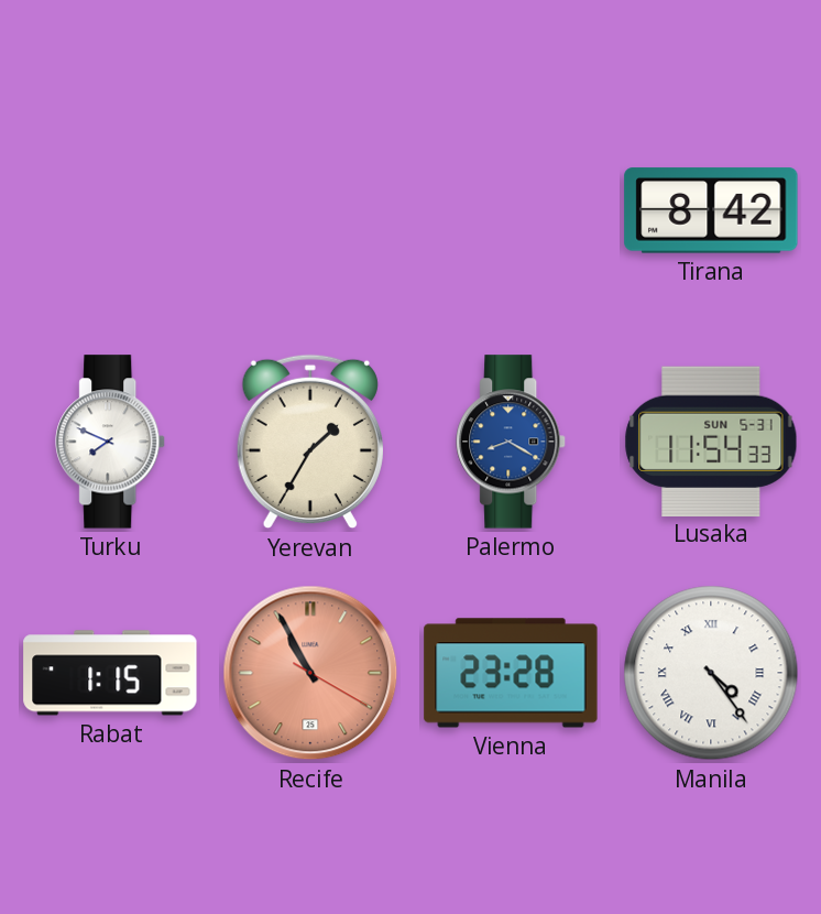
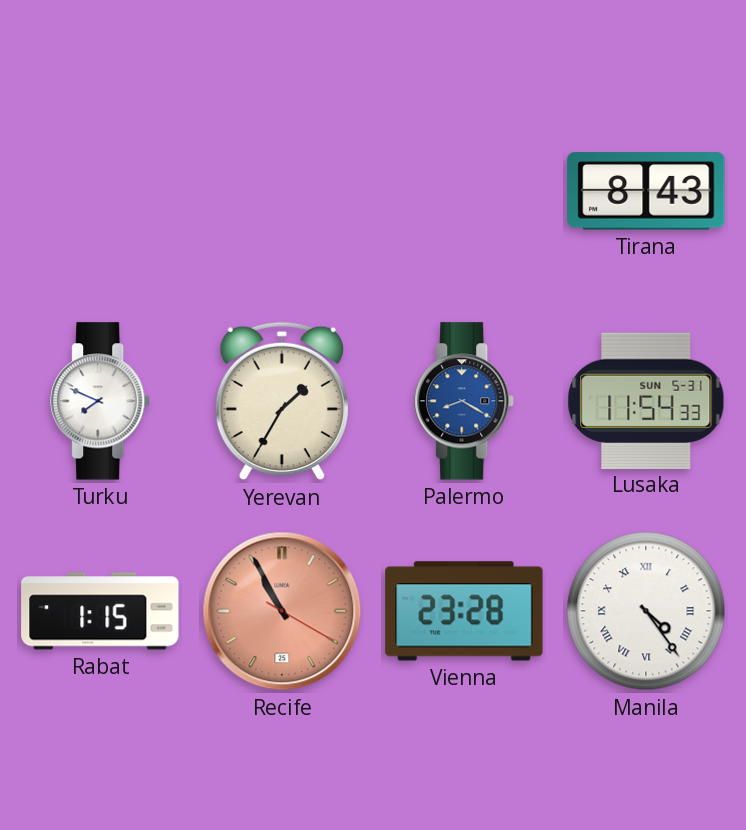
Tirana: 8:42 -> 8:43 (646, 191)
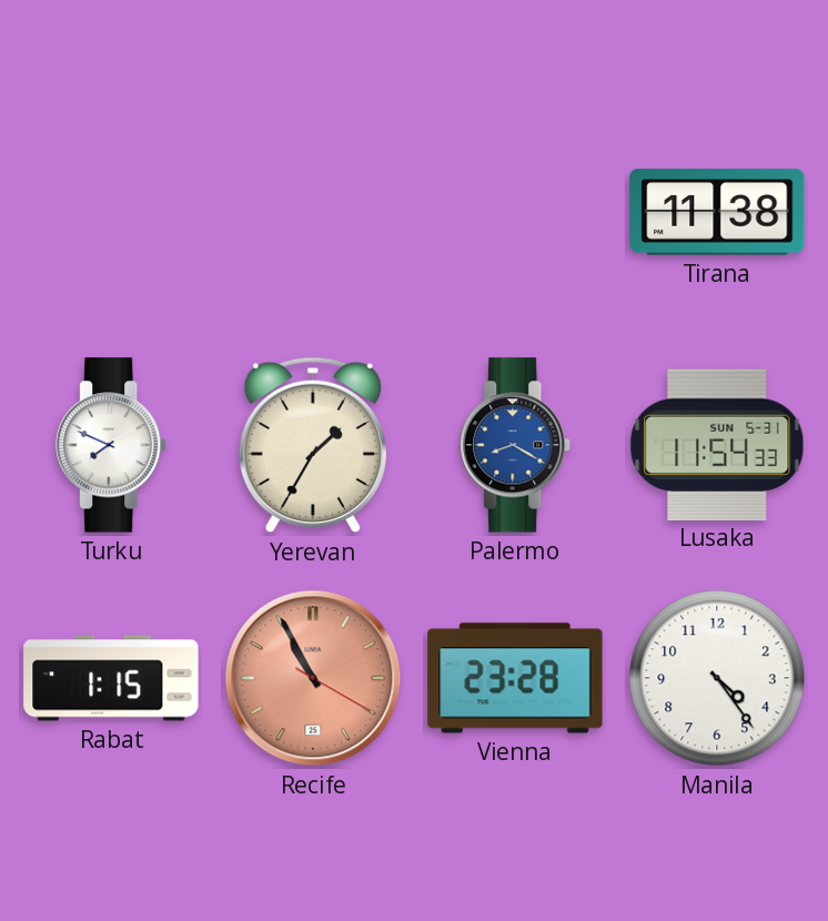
Tirana: 8:43 -> 11:38 (717, 212)
Manila numerals: Roman -> Arabic (717, 678)
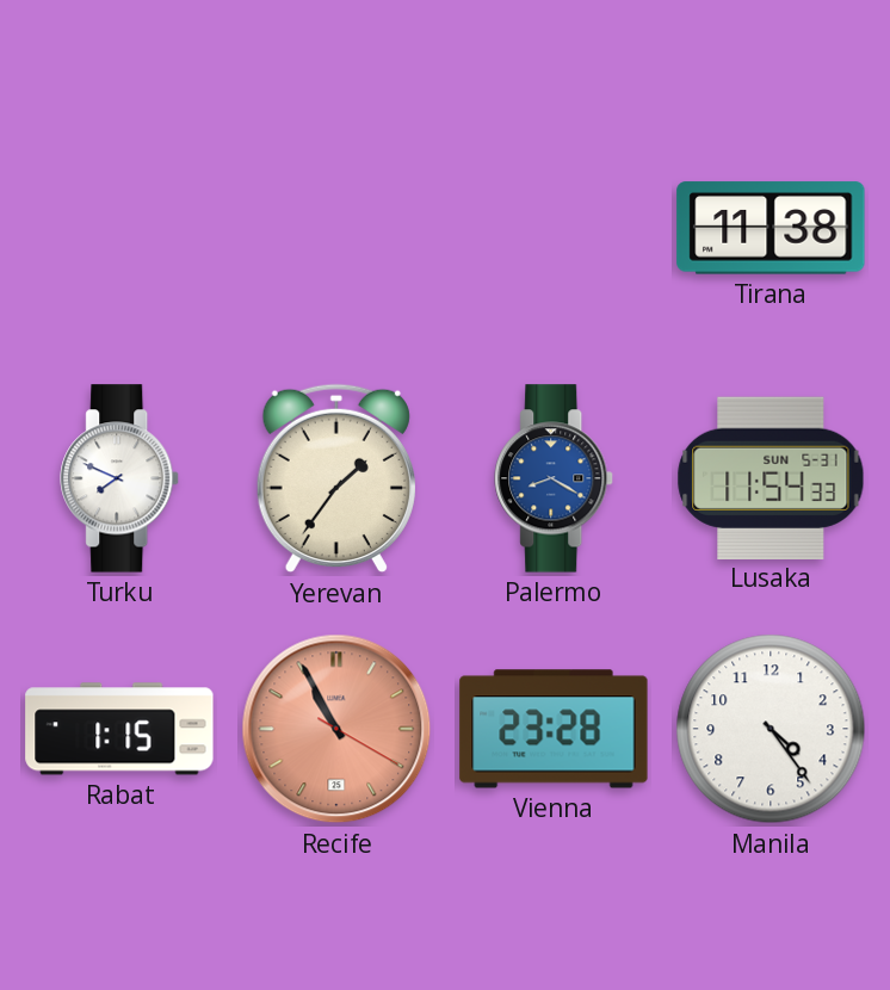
Yerevan: 1:35 -> 1:36 (336, 478)
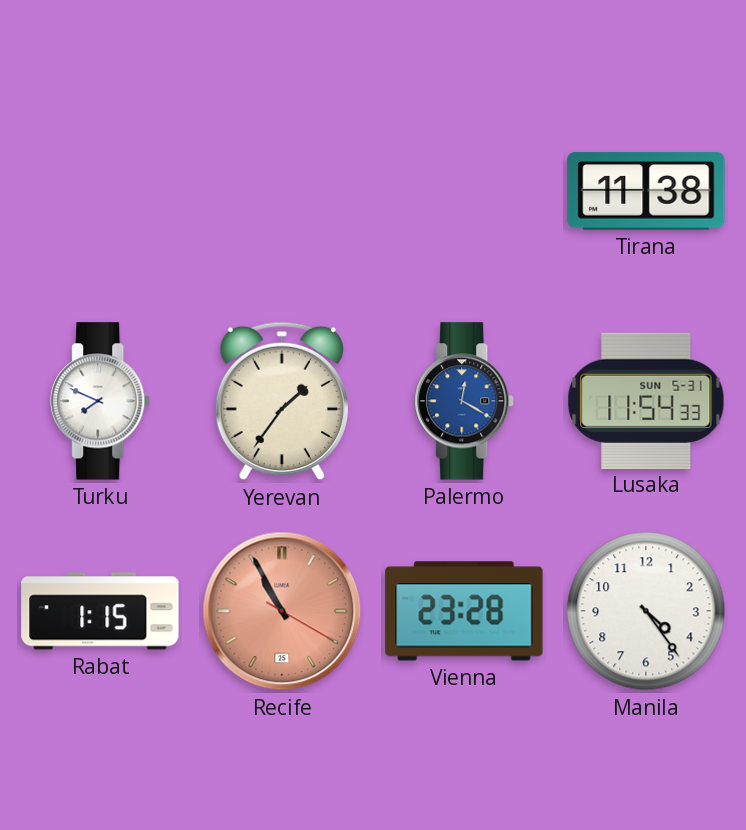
Palermo: 8:20 -> 12:20 (465, 401)
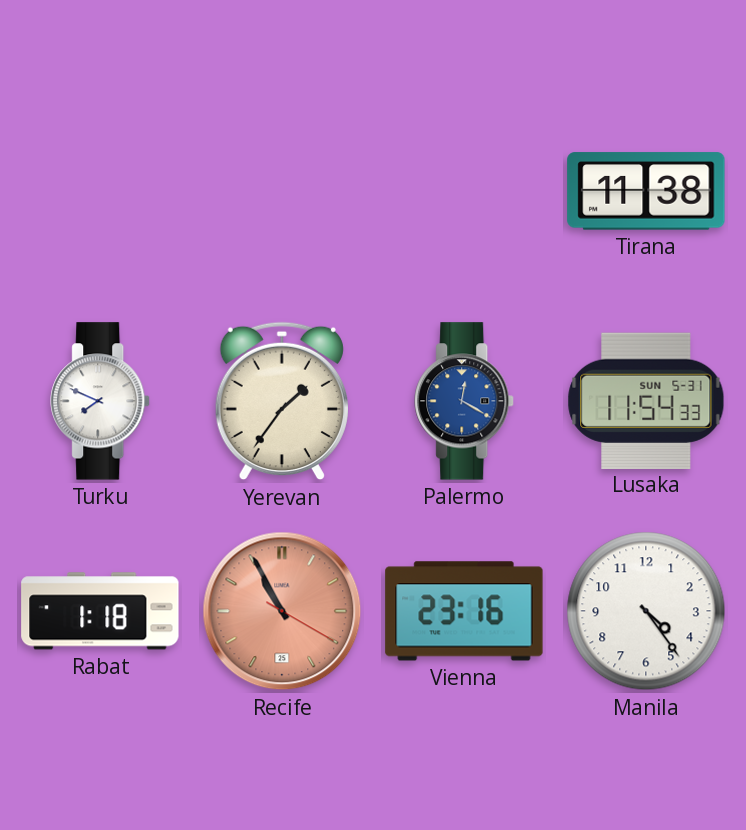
Rabat: 1:15 -> 1:18 (100, 611)
Vienna: 23:28 -> 23:16 (464, 611)
